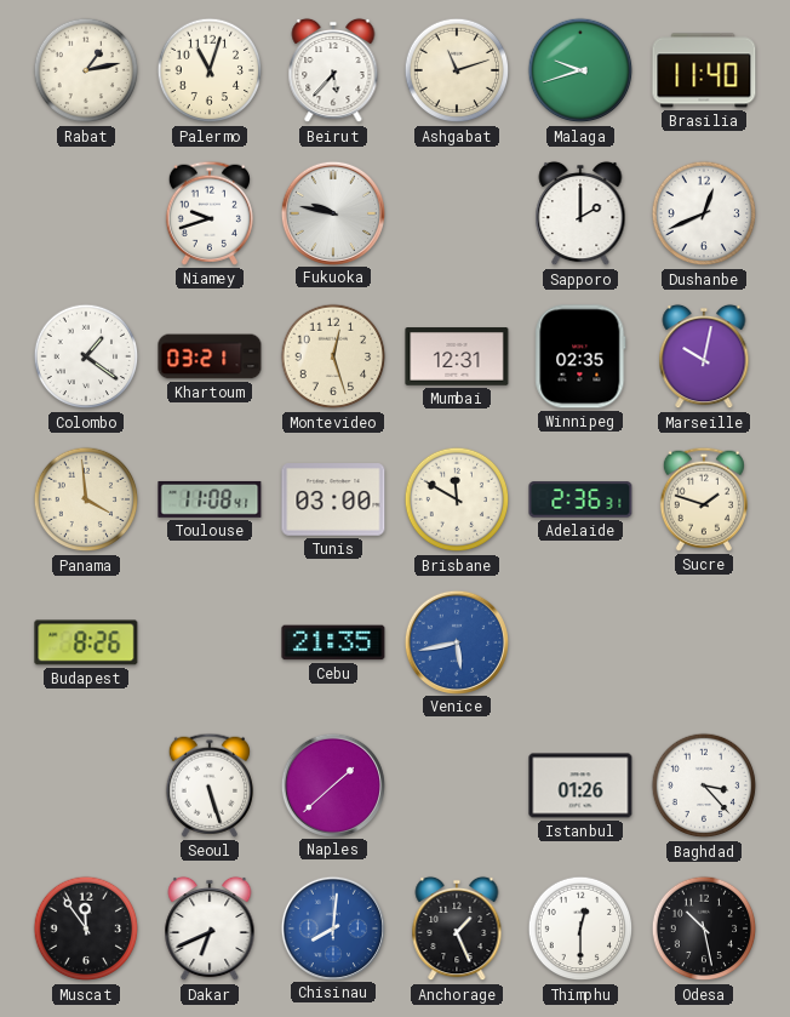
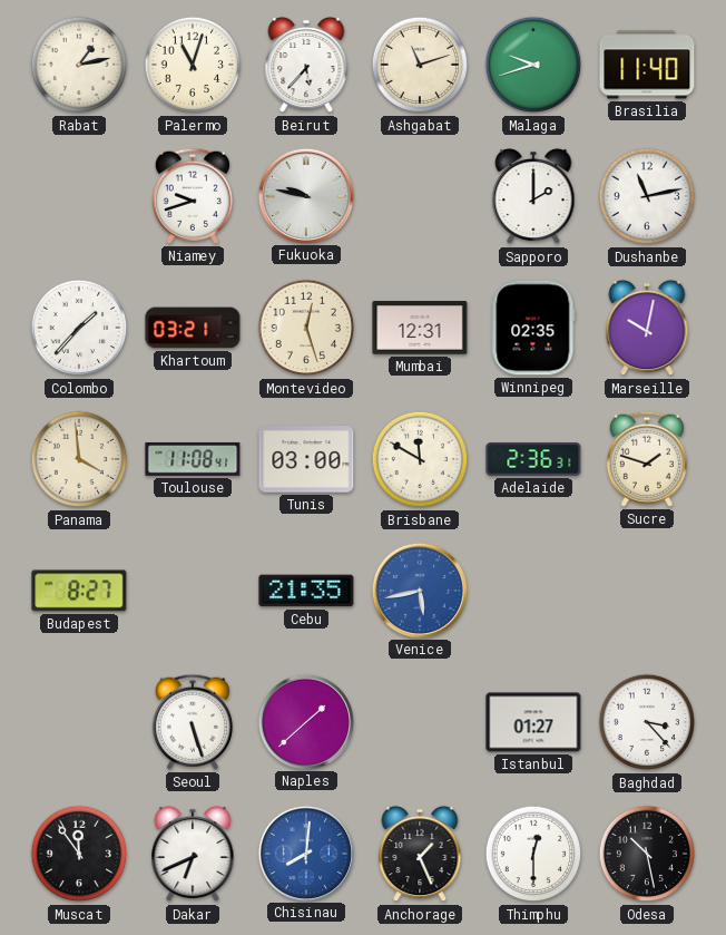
Dushanbe: 12:41 -> 11:13 (647, 196)
Colombo: 1:21 -> 1:37 (79, 328)
Budapest: 8:26 -> 8:27 (79, 591)
Istanbul: 01:26 -> 01:27 (533, 722)
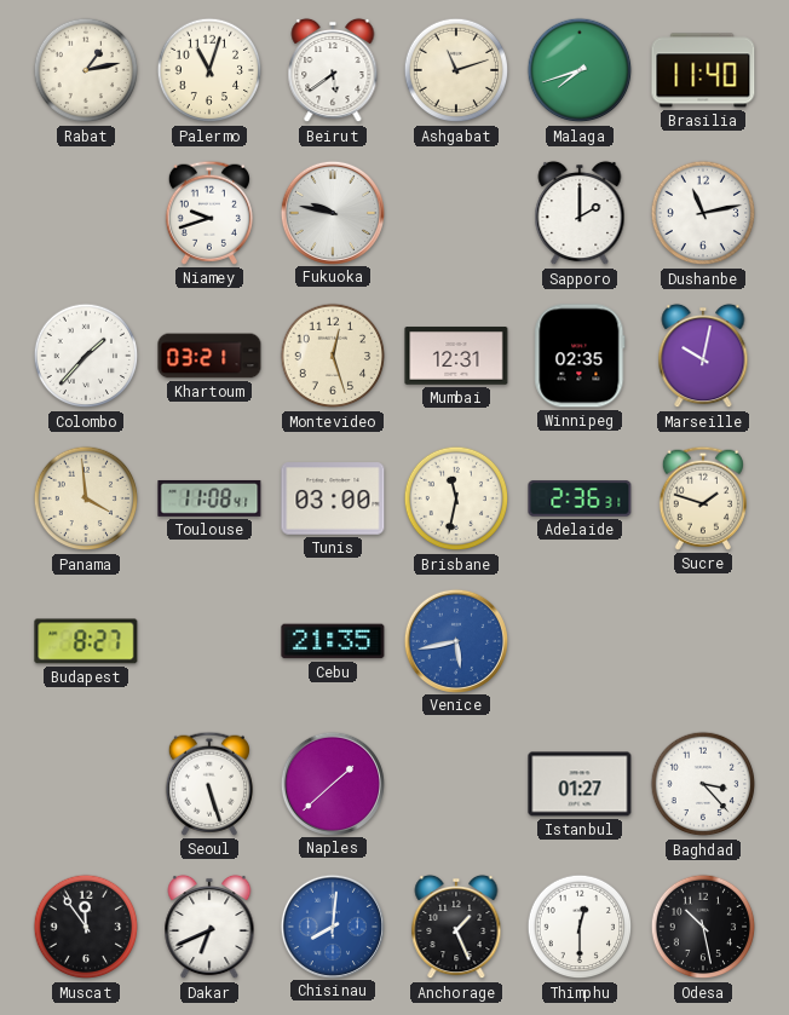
Beirut: 5:37 -> 5:39 (333, 70)
Malaga: 9:42 -> 7:42 (580, 70)
Brisbane: 11:50 -> 11:32 (456, 498)
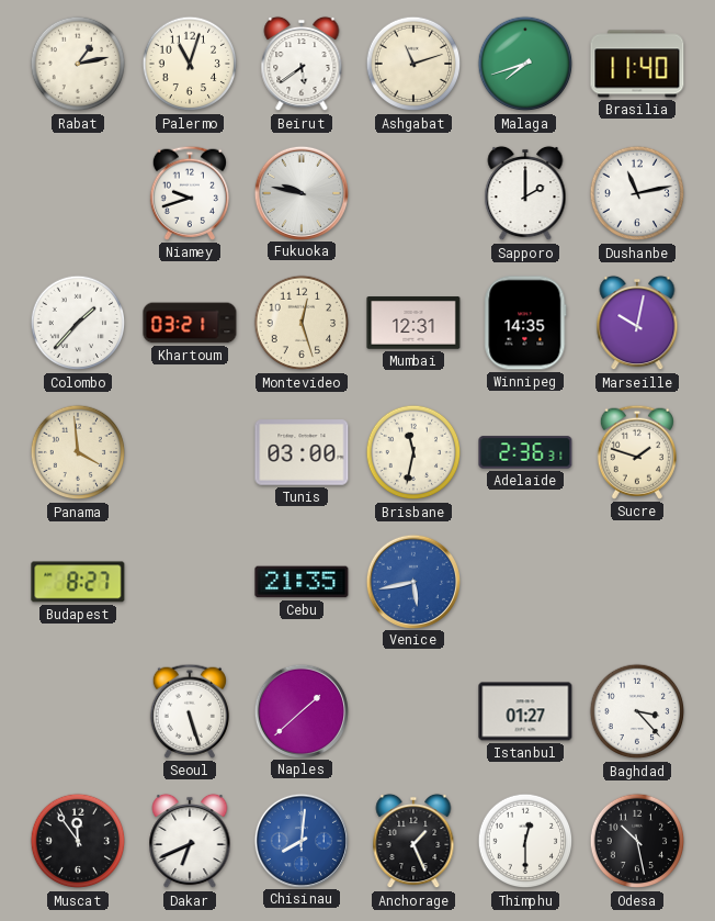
Winnipeg: 02:35 -> 14:35 (525, 323)
Toulouse: 11:08 -> none (209, 498)
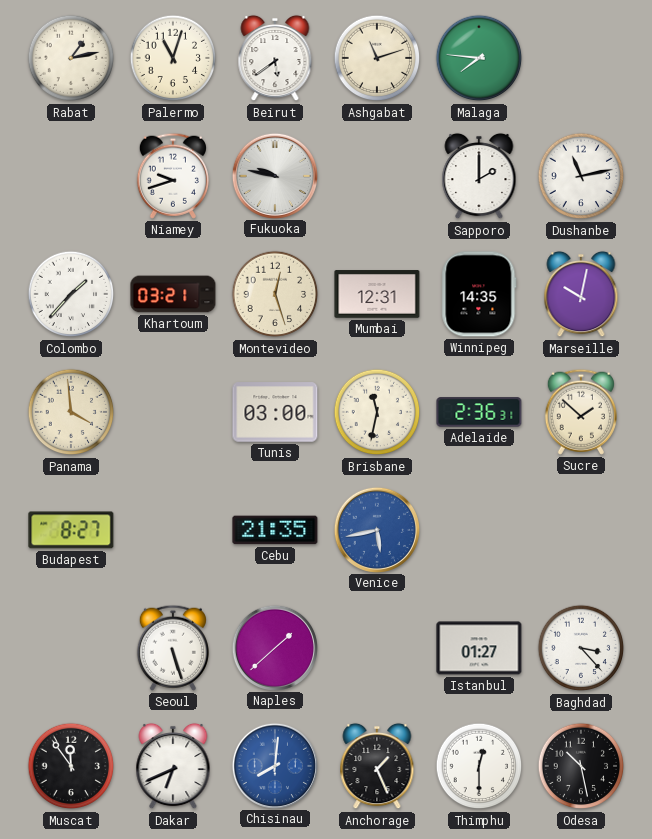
Malaga: 7:42 -> 7:46 (479, 58)
Brasilia: 11:40 -> none (637, 64)
Sucre: 1:48 -> 1:52 (581, 412)
